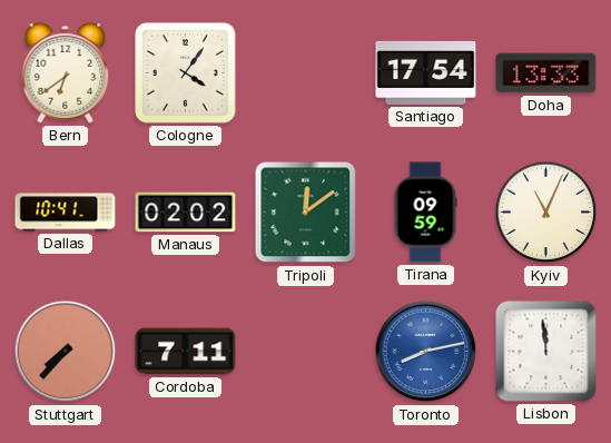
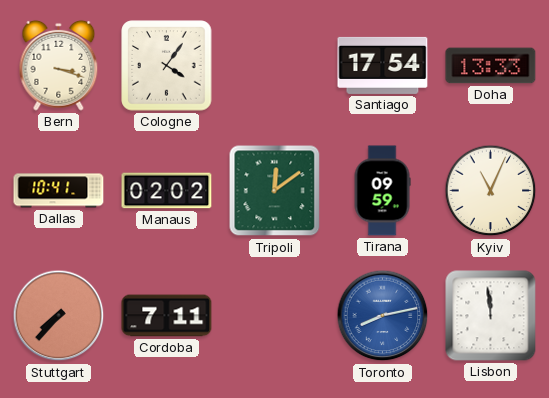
Bern: 6:39 -> 3:18 (59, 65)
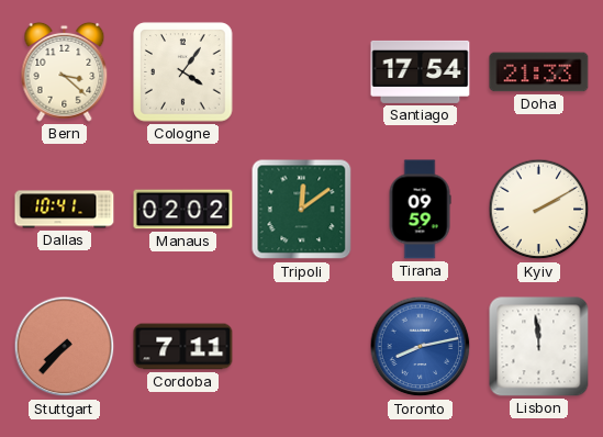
Bern: 3:18 -> 3:22 (65, 71)
Doha: 13:33 -> 21:33 (539, 72)
Kyiv: 11:04 -> 2:10 (539, 210)
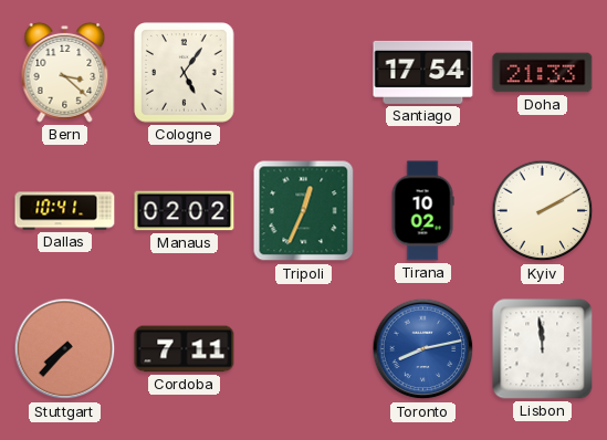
Cologne: 4:06 -> 5:06 (185, 73)
Tripoli: 12:09 -> 12:34 (304, 211)
Tirana: 09:59 -> 10:02 (422, 211)
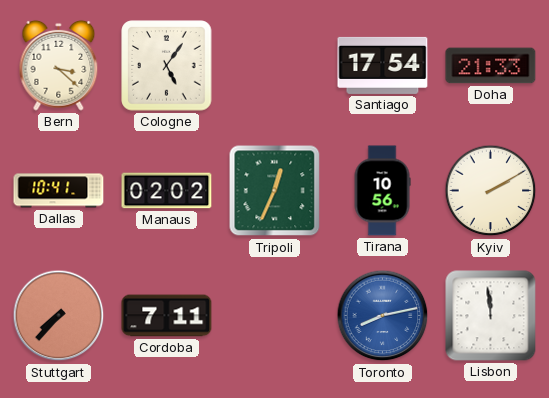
Tirana: 10:02 -> 10:56 (382, 191)
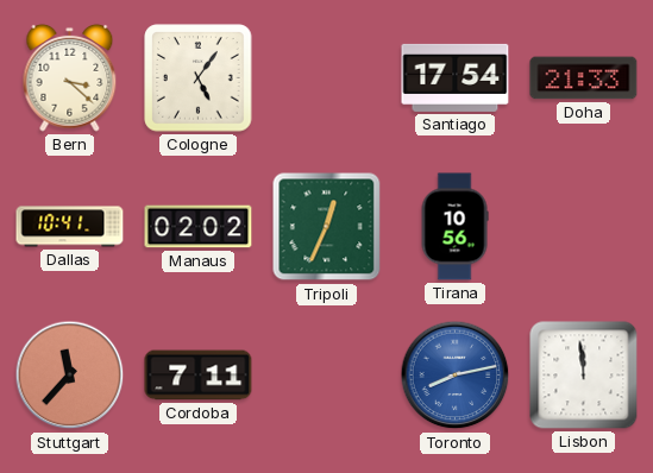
Kyiv: 2:10 -> none (491, 191)
Stuttgart: 7:37 -> 11:37 (70, 376)
